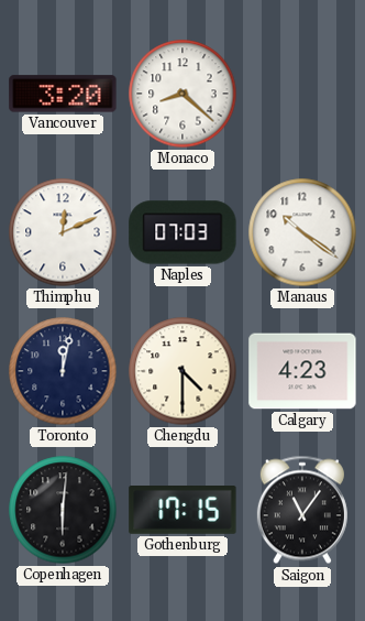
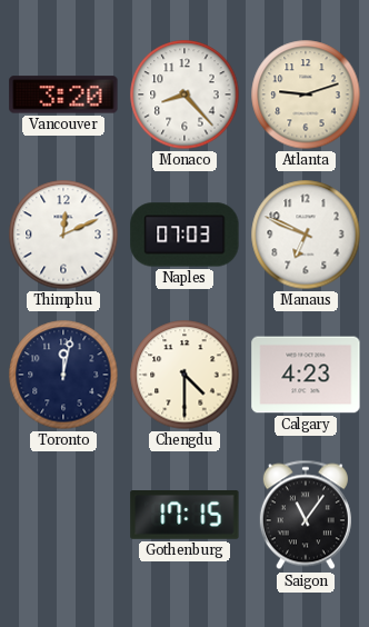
Monaco: 8:22 -> 8:23 (184, 94)
Atlanta: none -> 9:12 (306, 94)
Manaus: 10:21 -> 6:49 (306, 235)
Copenhagen: 6:01 -> none (63, 510)
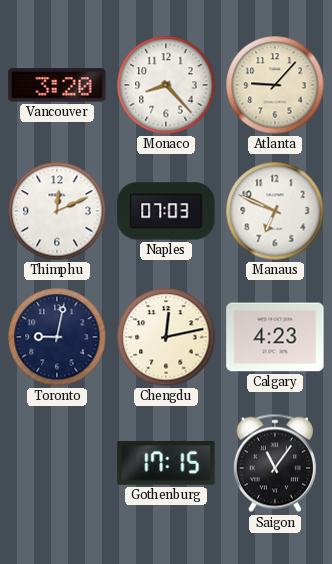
Atlanta: 9:12 -> 9:07 (275, 85)
Toronto: 12:02 -> 9:02 (57, 337)
Chengdu: 4:30 -> 12:13 (166, 337)
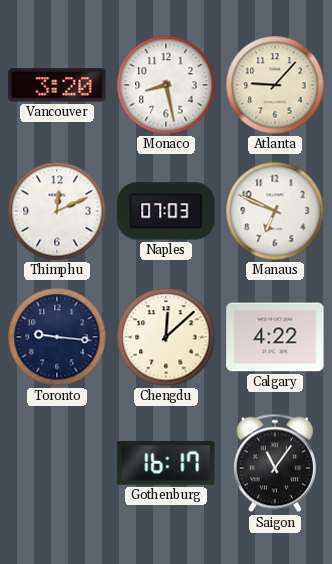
Monaco: 8:23 -> 8:28 (166, 85)
Toronto: 9:02 -> 9:16 (57, 337)
Chengdu: 12:13 -> 12:08 (166, 337)
Calgary: 4:23 -> 4:22 (275, 337)
Gothenburg: 17:15 -> 16:17 (166, 464)
